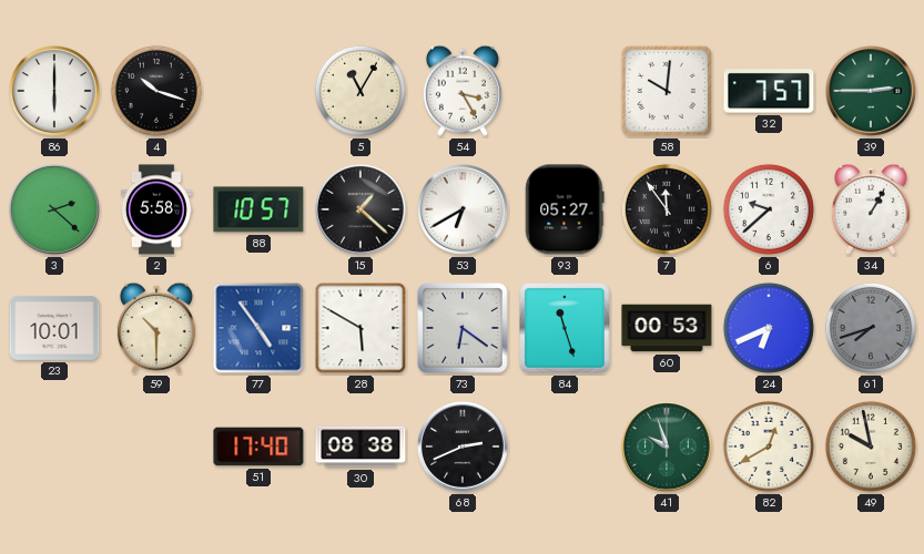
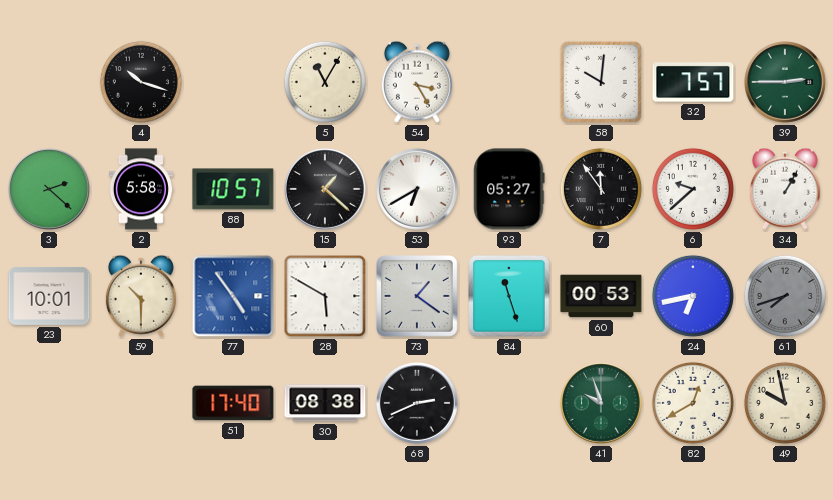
86: 6:00 -> none (55, 92)
73: 6:21 -> 1:21 (417, 296)
24: 6:41 -> 6:43 (693, 296)
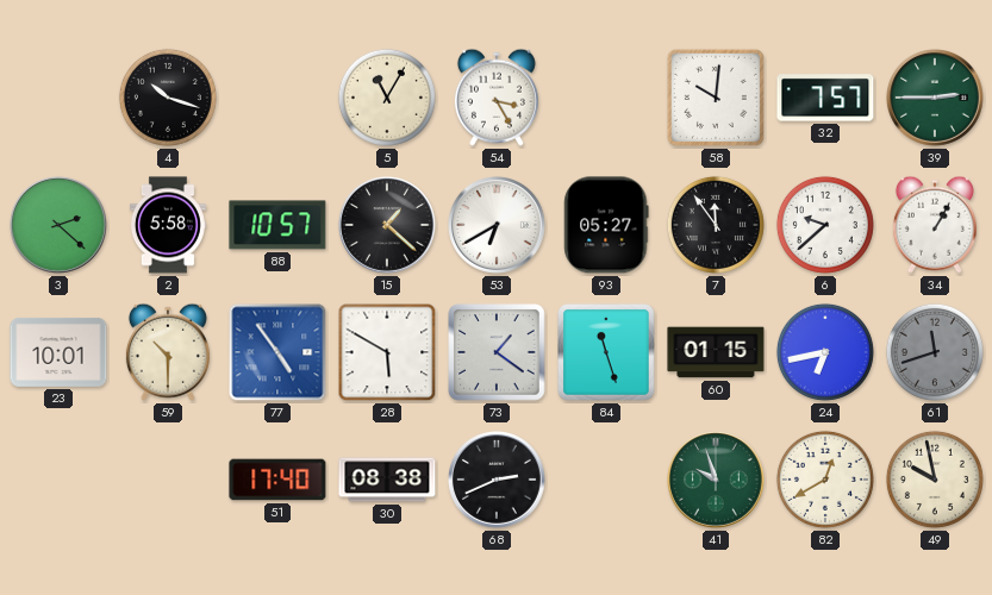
60: 00:53 -> 01:15 (716, 352)
61: 7:42 -> 11:42 (935, 352)
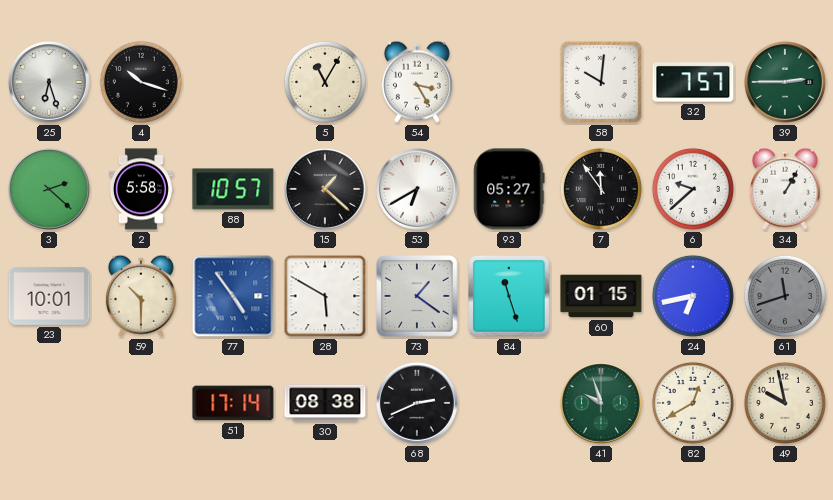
25: none -> 6:27 (50, 83)
51: 17:40 -> 17:14 (233, 403)
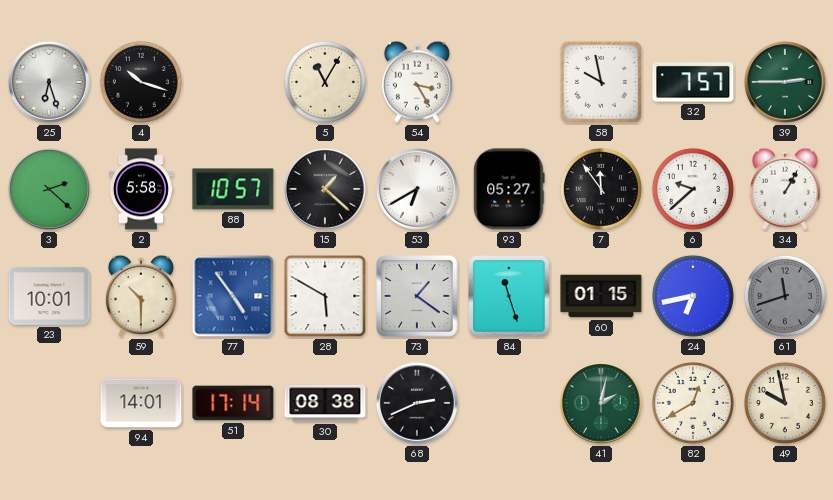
58: 10:01 -> 9:58 (601, 82)
94: none -> 14:01 (141, 403)
41: 9:57 -> 2:02 (602, 404)
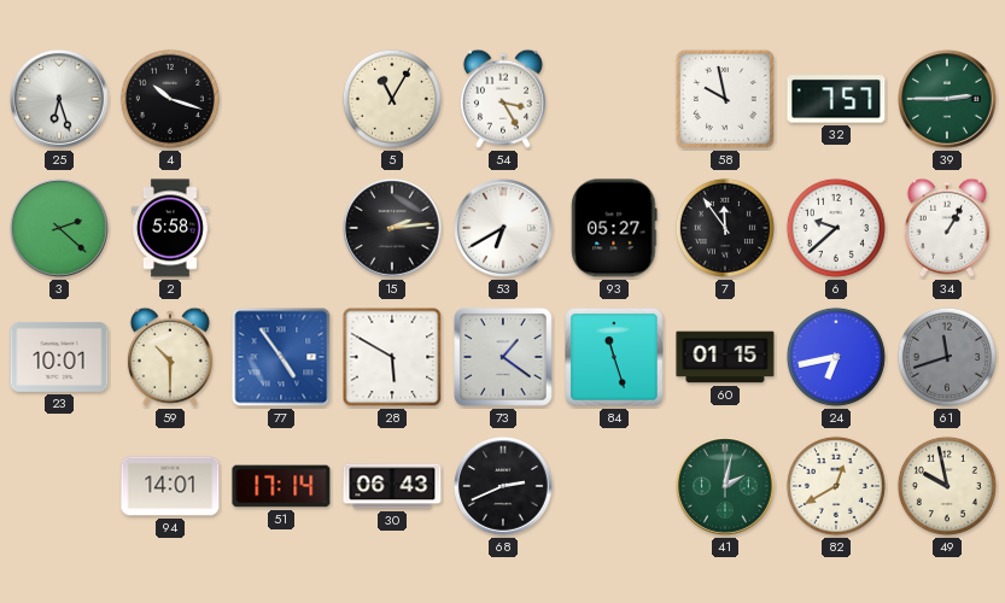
88: 10:57 -> none (233, 189)
15: 1:22 -> 2:14 (393, 229)
30: 08:38 -> 06:43 (392, 486)
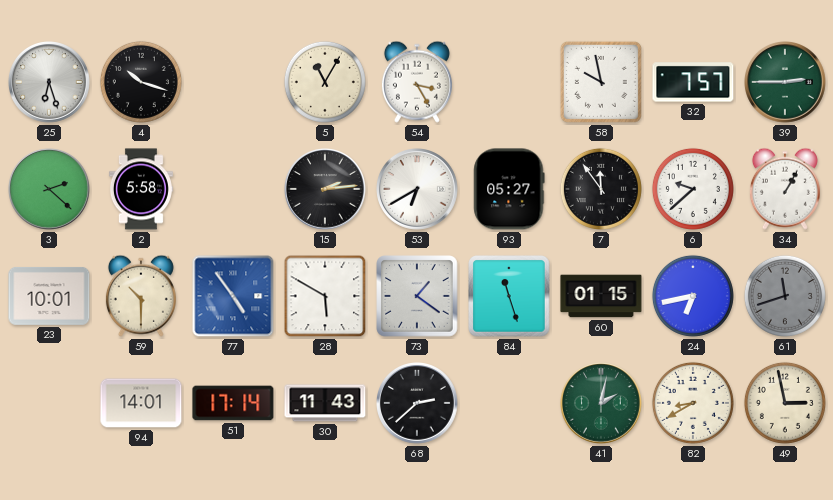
30: 06:43 -> 11:43 (325, 403)
68: 2:41 -> 2:38 (418, 404)
82: 12:40 -> 8:40 (693, 403)
49: 9:58 -> 2:58 (785, 403)
